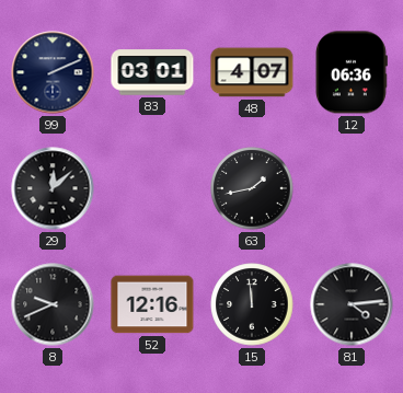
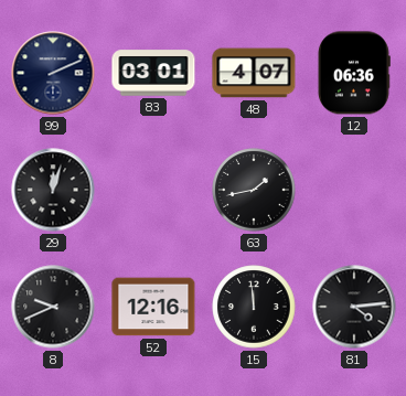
29: 12:08 -> 12:03 (53, 190)
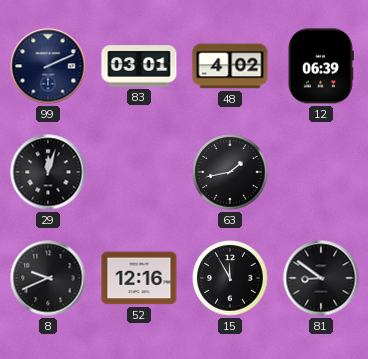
48: 4:07 -> 4:02 (230, 66)
12: 06:36 -> 06:39 (320, 66)
15: 11:59 -> 11:55 (230, 278)
81: 4:14 -> 8:51 (321, 278)
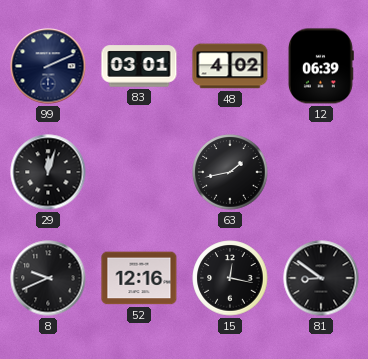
15: 11:55 -> 12:17 (230, 278)
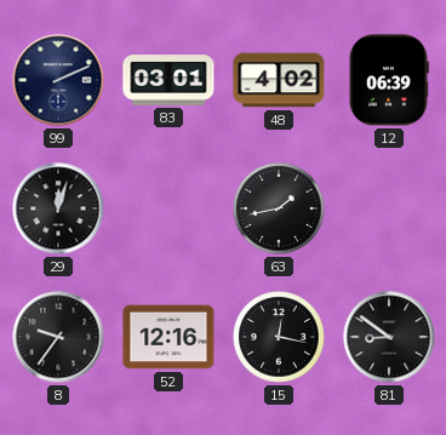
8: 9:41 -> 9:36 (58, 337)
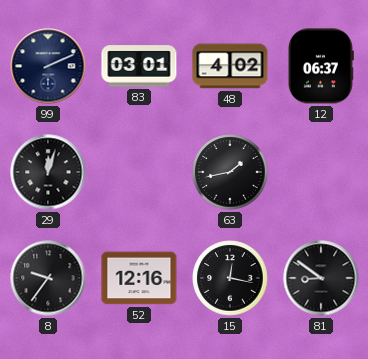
12: 06:39 -> 06:37 (320, 66)
